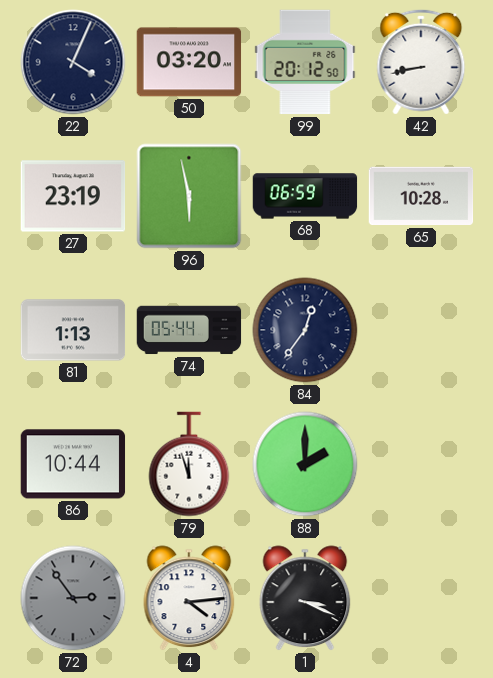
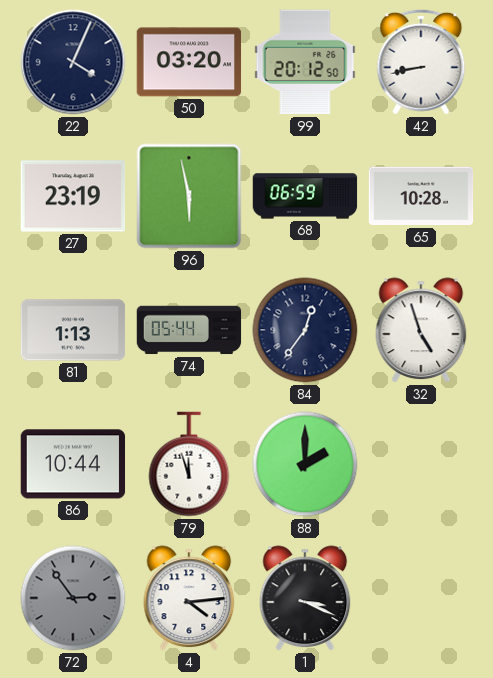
32: none -> 4:57 (421, 330)
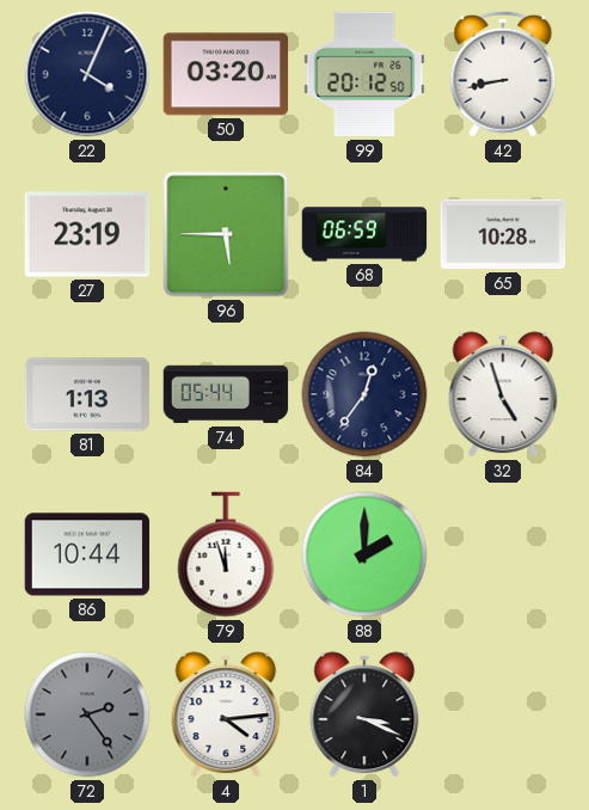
96: 5:58 -> 5:45 (226, 234)
72: 2:54 -> 2:24 (87, 714)
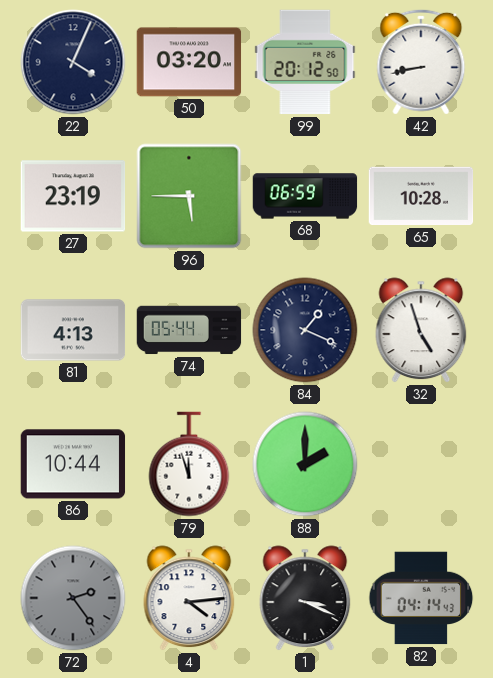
81: 1:13 -> 4:13 (73, 330)
84: 12:36 -> 1:19 (305, 330)
82: none -> 04:14 (421, 598)
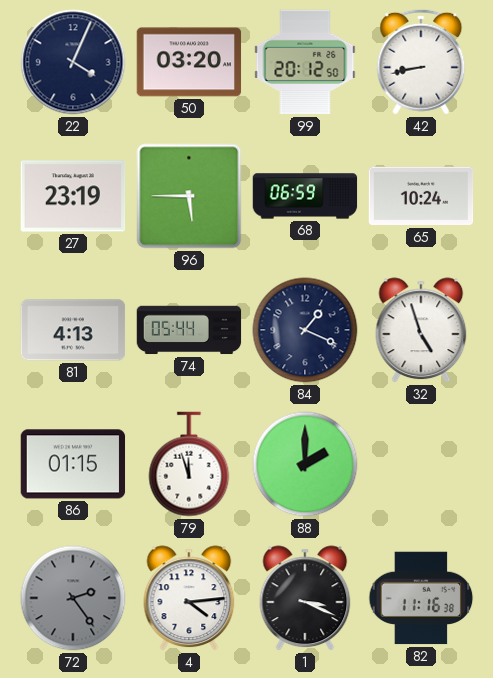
65: 10:28 -> 10:24 (421, 196)
86: 10:44 -> 01:15 (73, 464)
82: 04:14 -> 11:16 (421, 598)
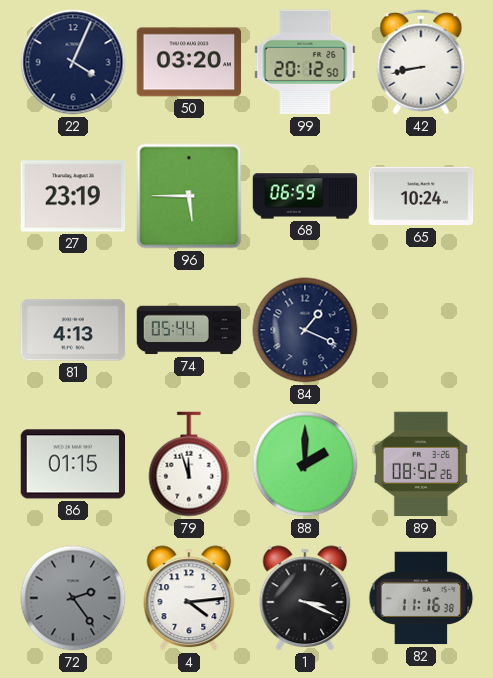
32: 4:57 -> none (421, 330)
89: none -> 08:52 (421, 464)
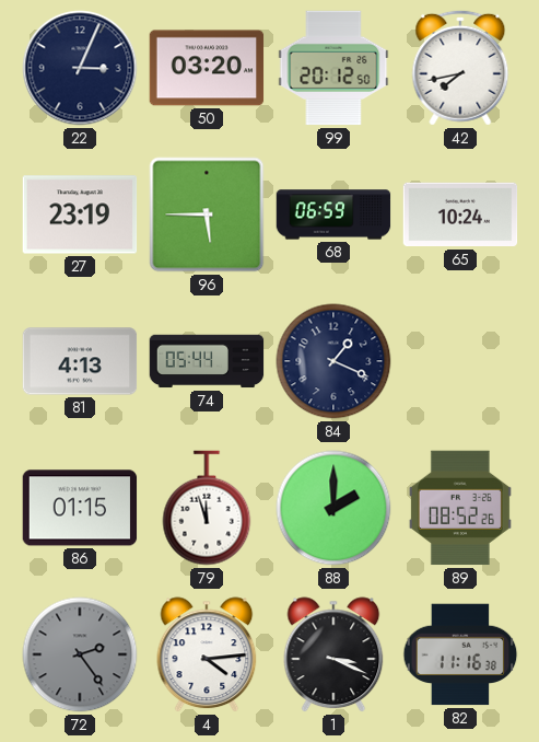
22: 4:04 -> 3:04 (80, 68)
42: 8:43 -> 7:43 (460, 68)
